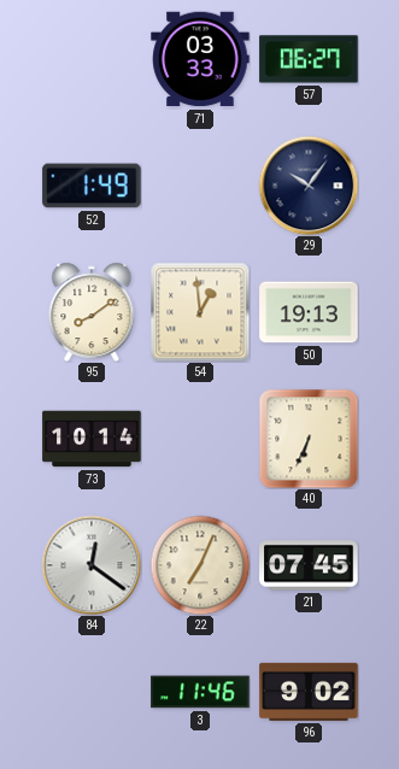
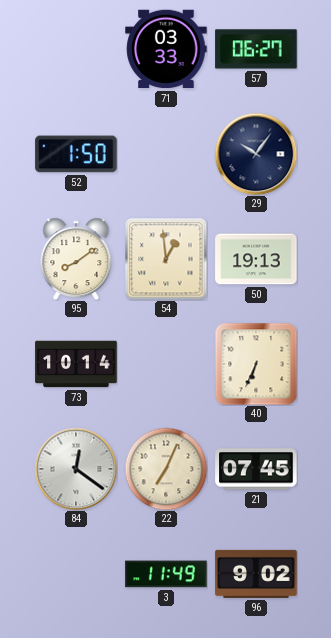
52: 1:49 -> 1:50 (76, 154)
3: 11:46 -> 11:49 (166, 574)
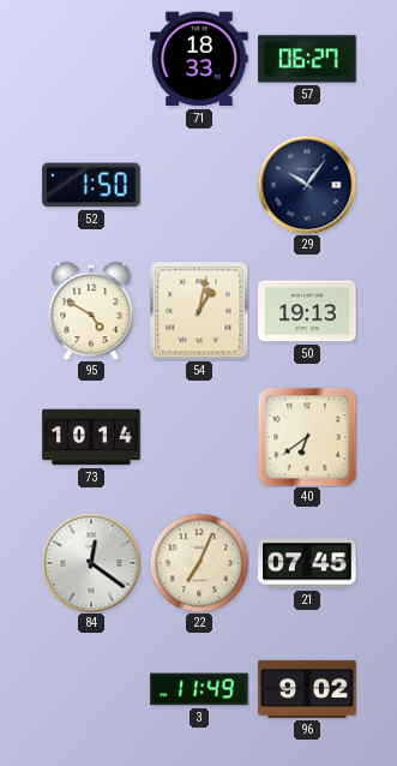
71: 03:33 -> 18:33 (199, 59)
95: 8:09 -> 4:50 (91, 311)
54: 12:59 -> 1:02 (199, 311)
40: 6:34 -> 6:39 (307, 437)
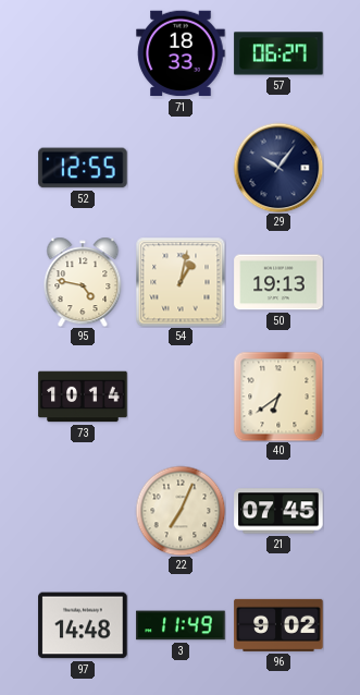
52: 1:50 -> 12:55 (83, 168)
95: 4:50 -> 4:47 (83, 282)
84: 12:21 -> none (91, 563)
97: none -> 14:48 (83, 625)
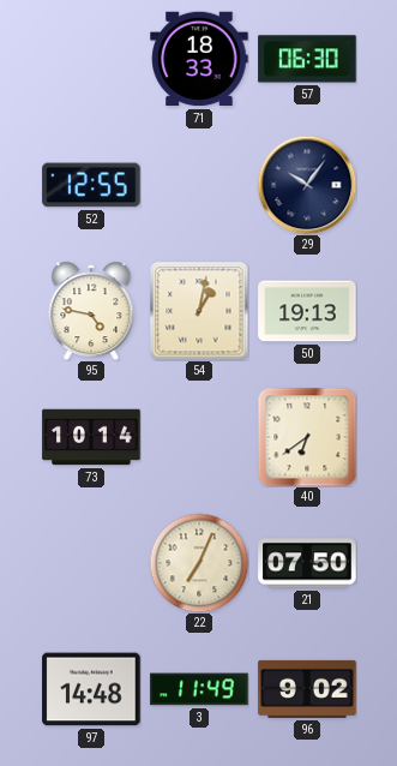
57: 06:27 -> 06:30 (307, 59)
21: 07:45 -> 07:50 (307, 563)
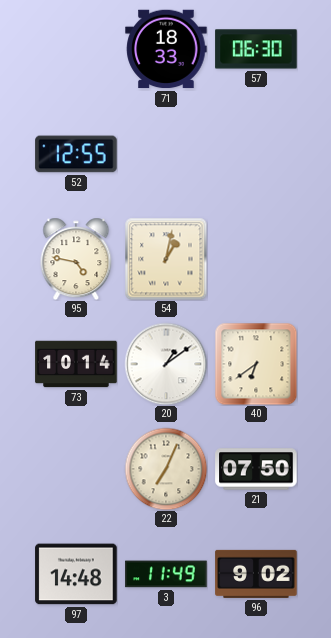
29: 10:06 -> none (307, 185)
50: 19:13 -> none (307, 311)
20: none -> 1:09 (166, 364)
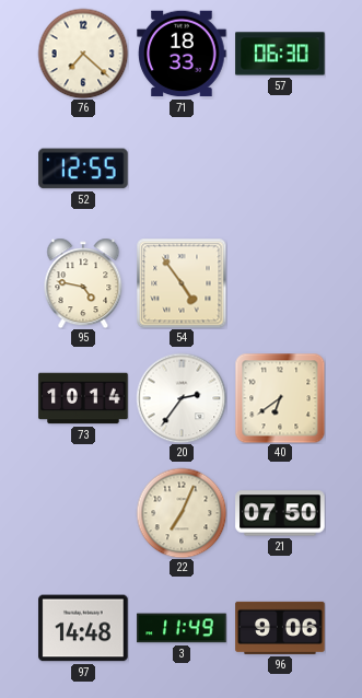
76: none -> 7:22 (83, 54)
54: 1:02 -> 4:54 (182, 283)
20: 1:09 -> 2:36 (182, 398)
96: 9:02 -> 9:06 (280, 628)
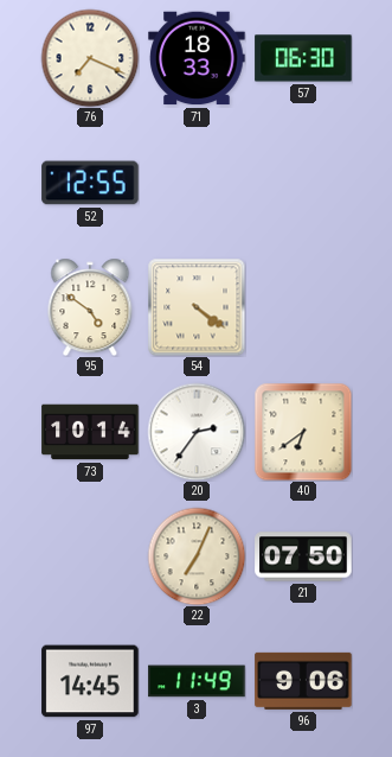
76: 7:22 -> 7:19 (90, 58)
95: 4:47 -> 4:51 (90, 307)
54: 4:54 -> 4:21 (197, 307)
97: 14:48 -> 14:45 (90, 681)
